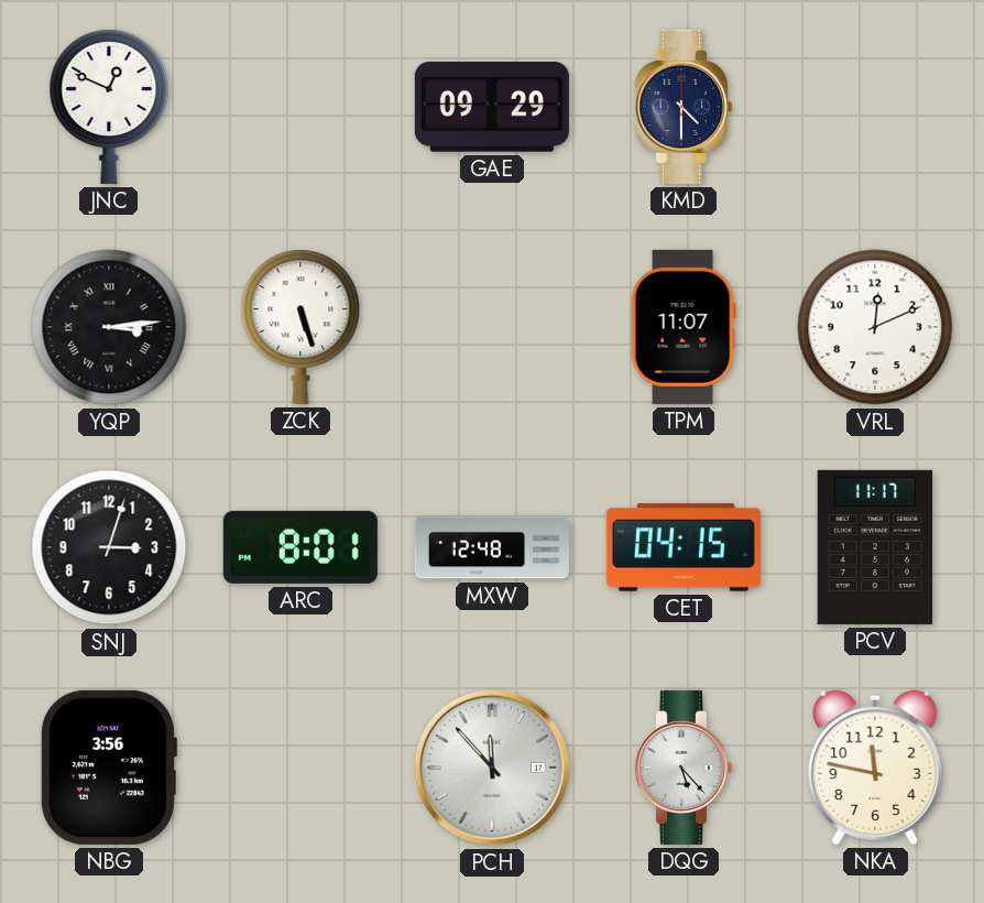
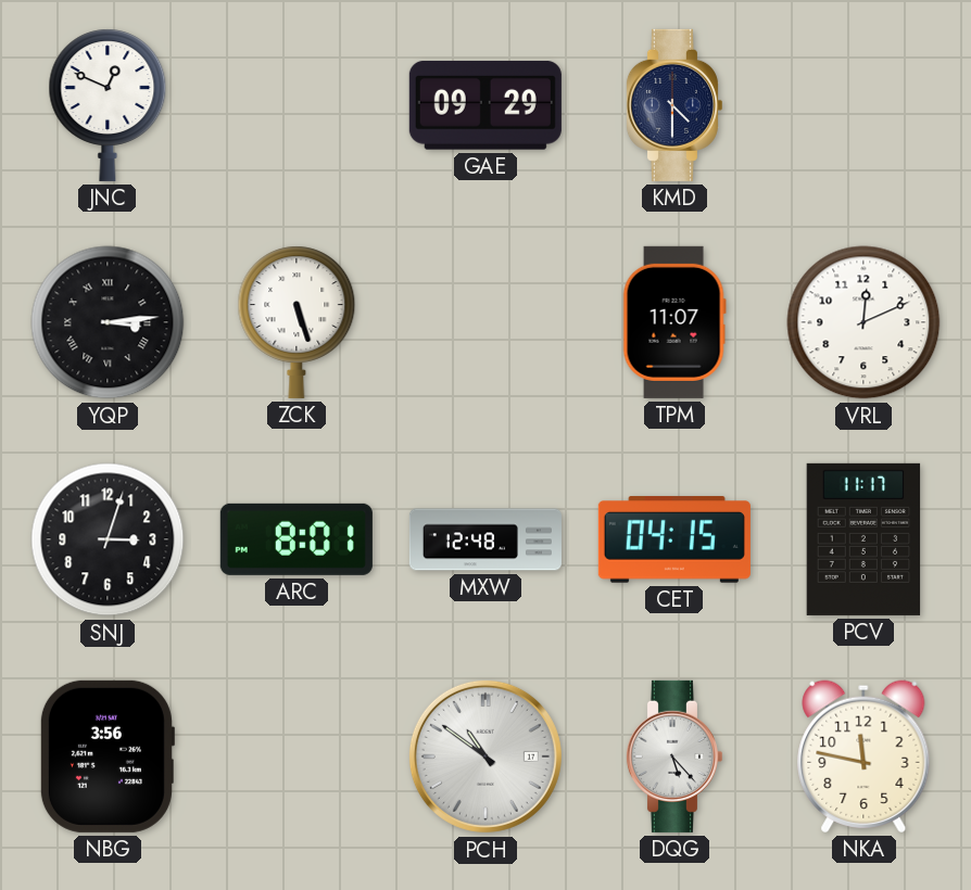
PCH: 11:53 -> 10:51 (485, 756)
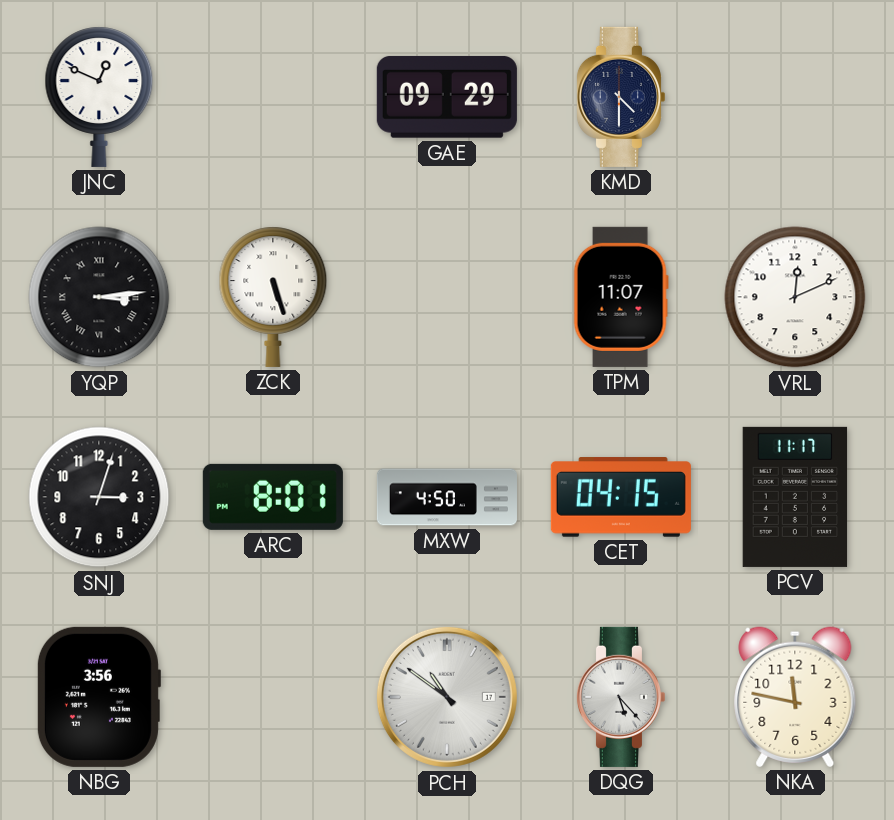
MXW: 12:48 -> 4:50 (447, 497)
